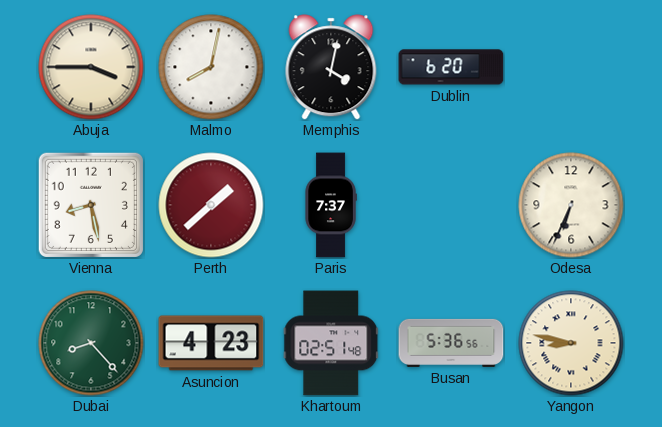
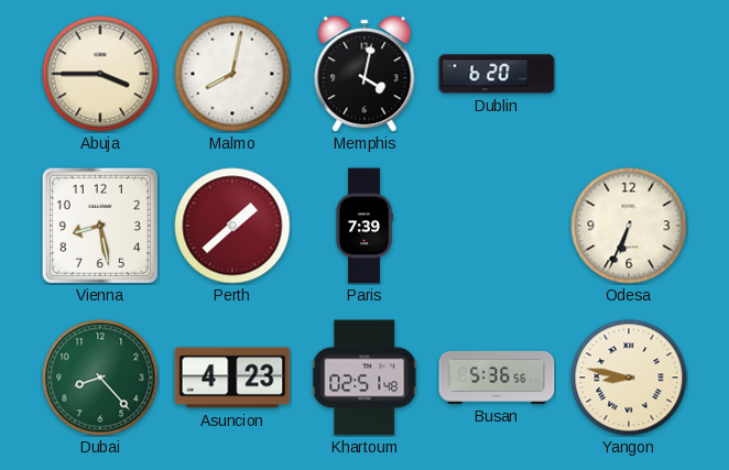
Paris: 7:37 -> 7:39 (364, 226)
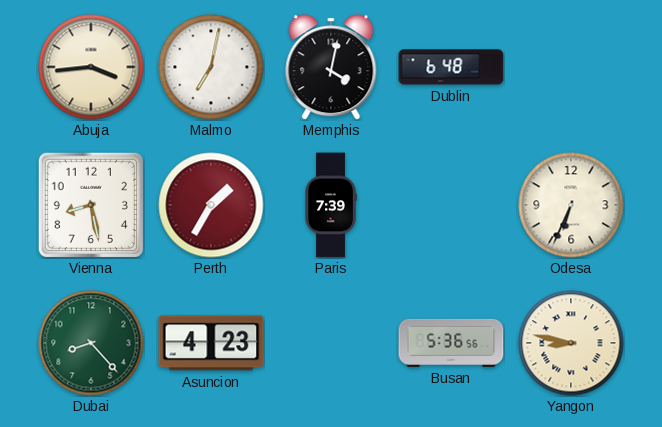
Abuja: 3:45 -> 3:44 (91, 67)
Malmo: 8:02 -> 7:02 (211, 67)
Dublin: 6:20 -> 6:48 (451, 67)
Perth: 1:38 -> 1:35 (211, 205)
Khartoum: 02:51 -> none (364, 378)
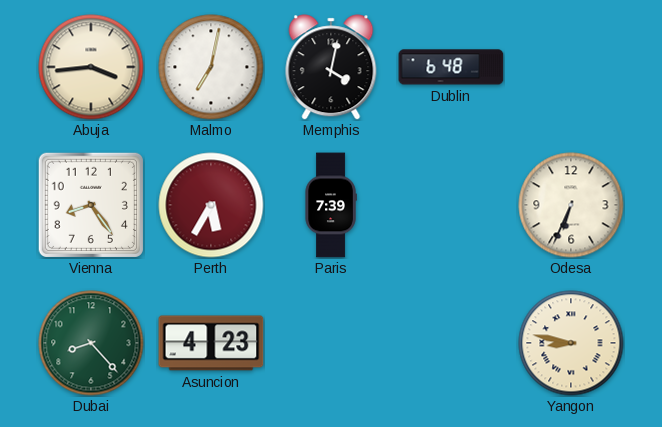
Vienna: 8:28 -> 8:24 (91, 205)
Perth: 1:35 -> 5:35 (211, 205)
Busan: 5:36 -> none (451, 343)
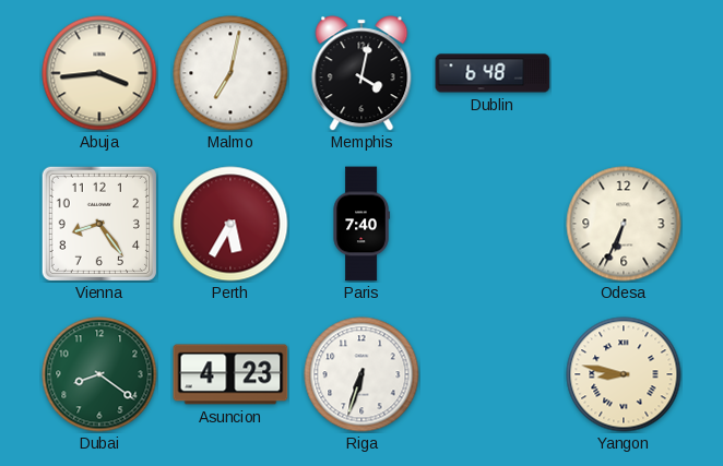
Paris: 7:39 -> 7:40 (361, 224)
Dubai: 8:23 -> 8:21 (99, 374)
Riga: none -> 6:33 (361, 374)
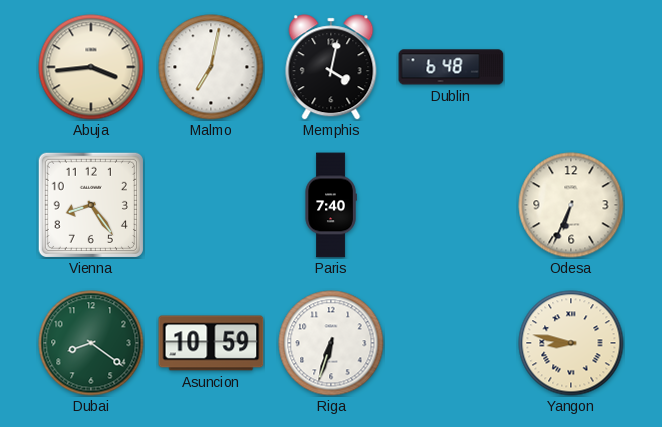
Perth: 5:35 -> none (230, 224)
Asuncion: 4:23 -> 10:59 (211, 343)
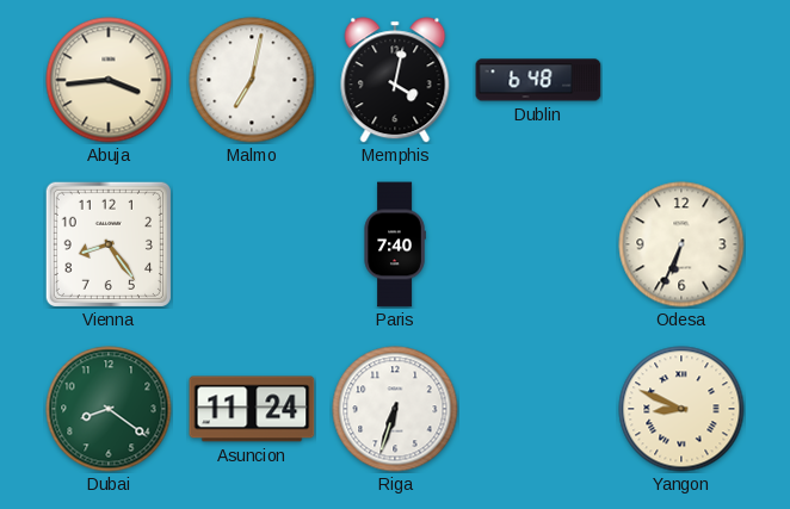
Asuncion: 10:59 -> 11:24 (252, 409)
Yangon: 8:47 -> 8:49 (681, 409)
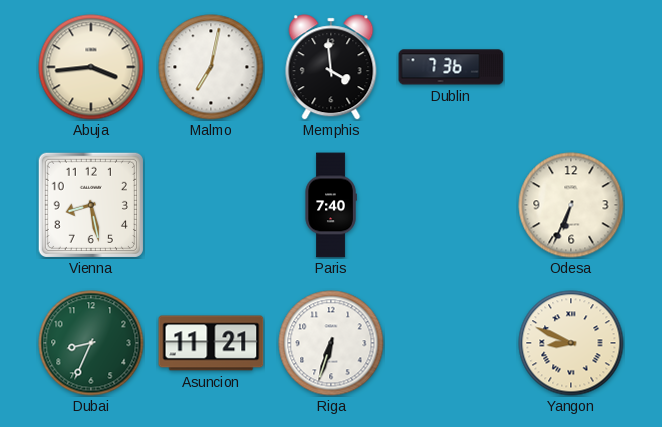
Memphis: 4:02 -> 3:59 (331, 67)
Dublin: 6:48 -> 7:36 (451, 67)
Vienna: 8:24 -> 8:28 (91, 205)
Dubai: 8:21 -> 8:34 (91, 343)
Asuncion: 11:24 -> 11:21 (211, 343)
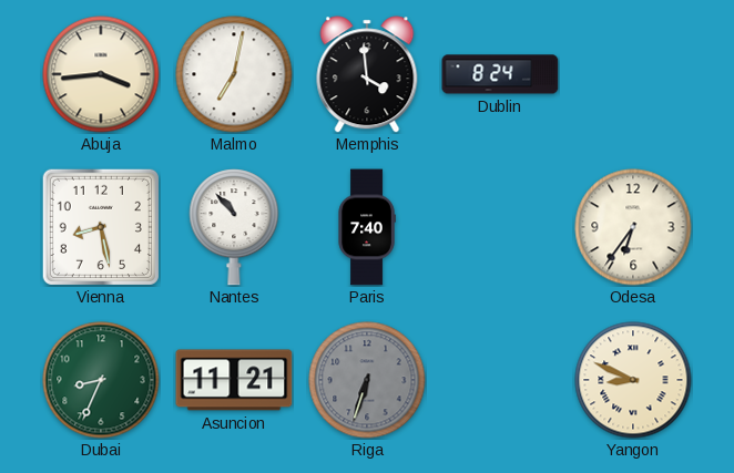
Dublin: 7:36 -> 8:24 (500, 74)
Nantes: none -> 10:53 (234, 227)
Odesa: 6:34 -> 6:36 (633, 227)
Riga dial: white -> grey (367, 380)
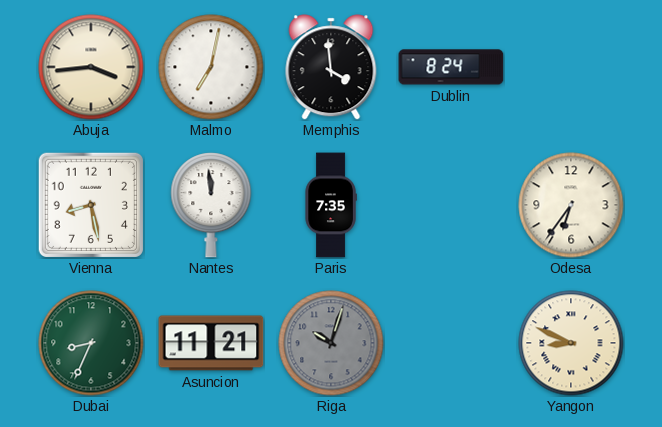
Nantes: 10:53 -> 11:59 (211, 205)
Paris: 7:40 -> 7:35 (331, 205)
Riga: 6:33 -> 10:03 (331, 343)
